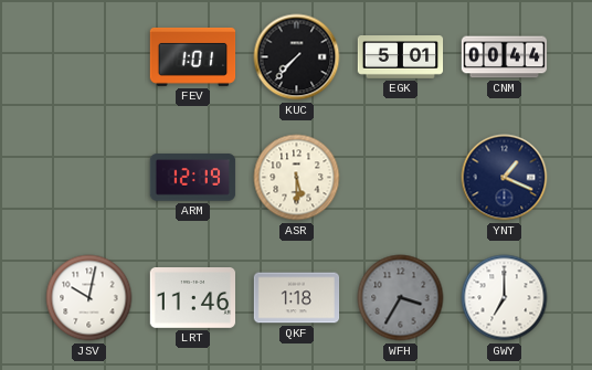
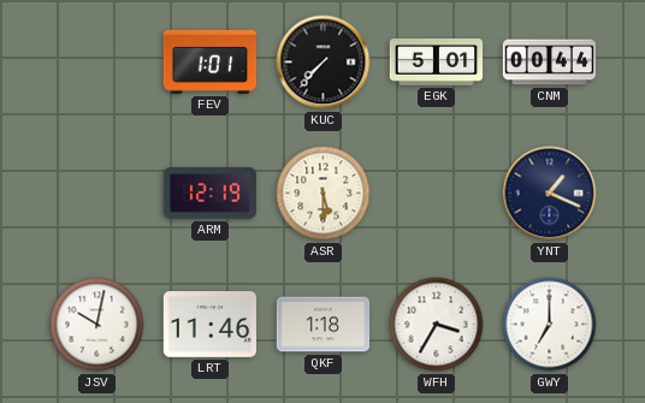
WFH dial: grey -> white (437, 325)
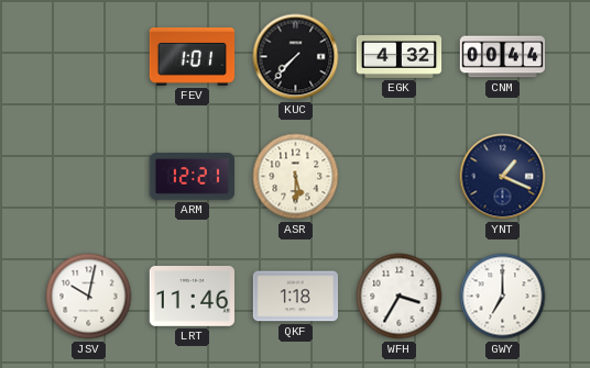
EGK: 5:01 -> 4:32 (400, 57)
ARM: 12:19 -> 12:21 (193, 177)
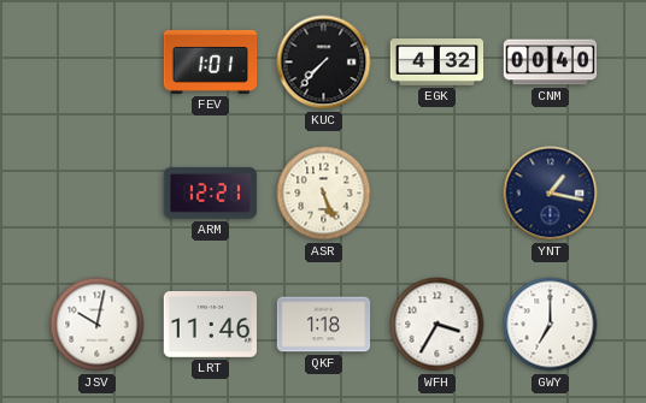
CNM: 00:44 -> 00:40 (551, 63)
ASR: 5:30 -> 5:26 (324, 194)
YNT: 1:19 -> 1:17 (551, 194)
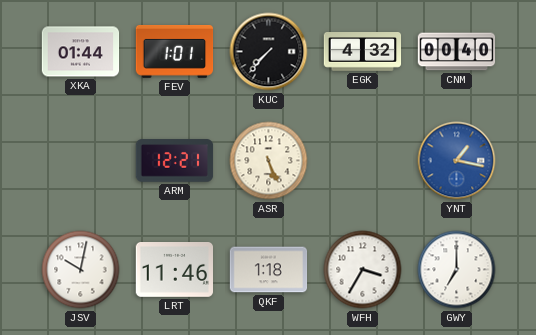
XKA: none -> 01:44 (81, 52)
YNT dial: navy -> blue (457, 161)
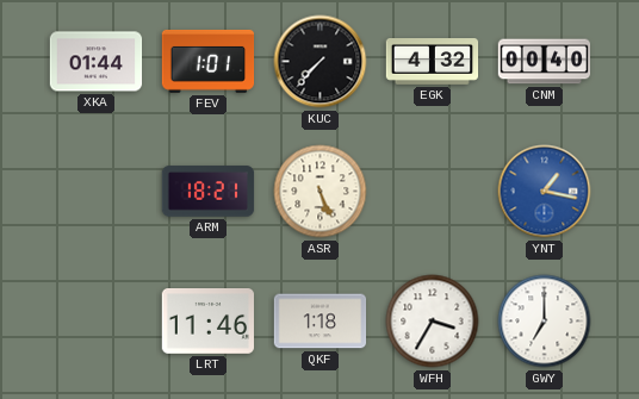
ARM: 12:21 -> 18:21 (209, 192)
JSV: 10:02 -> none (81, 270)
